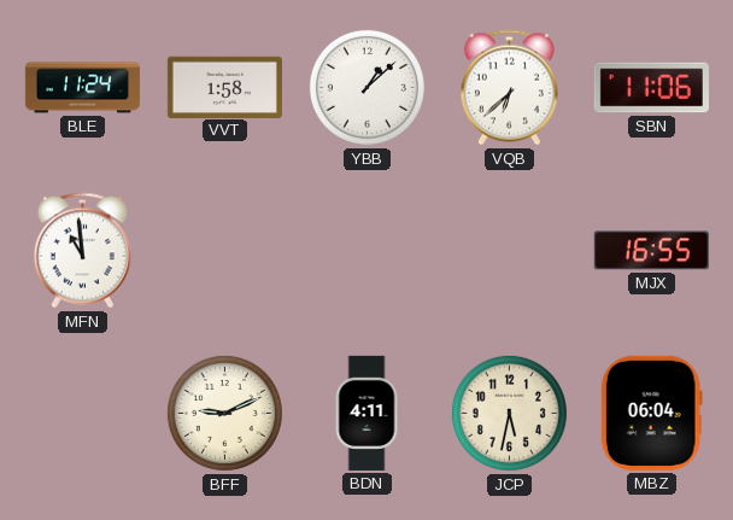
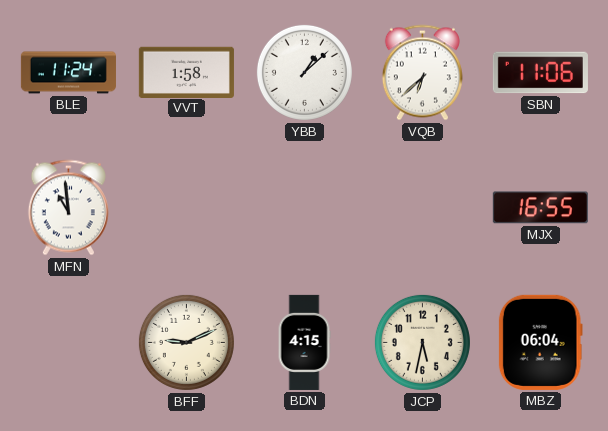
BDN: 4:11 -> 4:15 (304, 342)
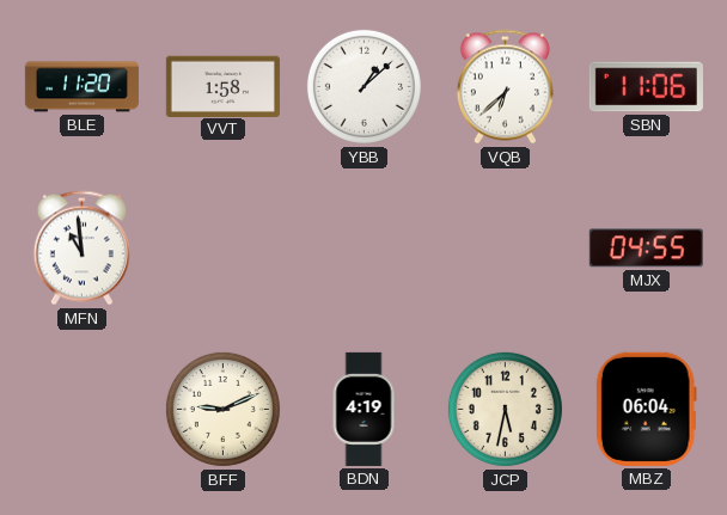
BLE: 11:24 -> 11:20 (81, 87)
MJX: 16:55 -> 04:55 (646, 249)
BDN: 4:15 -> 4:19 (363, 409)
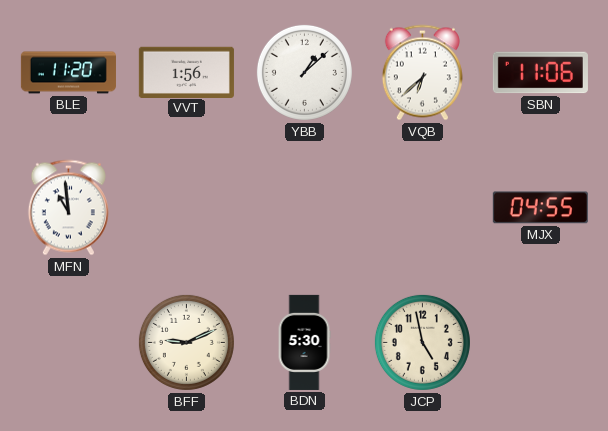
VVT: 1:58 -> 1:56 (186, 72)
BDN: 4:19 -> 5:30 (304, 342)
JCP: 5:32 -> 4:58 (422, 342)
MBZ: 06:04 -> none (646, 409)
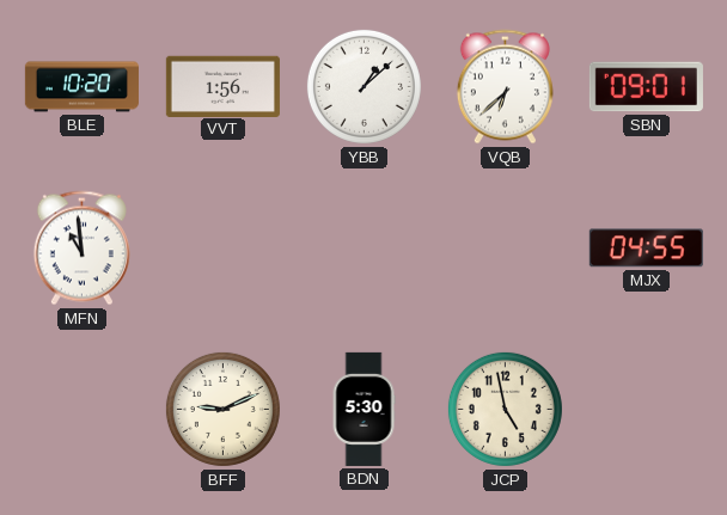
BLE: 11:20 -> 10:20 (81, 87)
SBN: 11:06 -> 09:01 (646, 87)
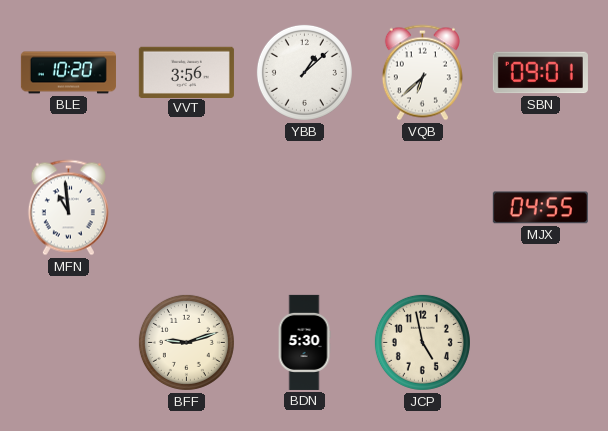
VVT: 1:56 -> 3:56 (186, 72)
BFF: 9:11 -> 9:12 (186, 342)
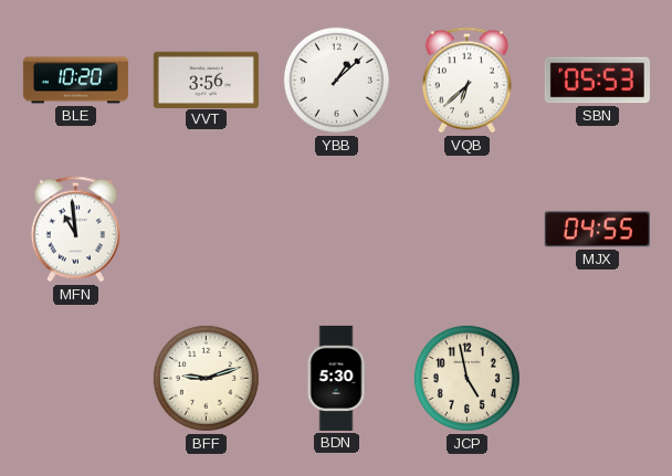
SBN: 09:01 -> 05:53 (597, 81)
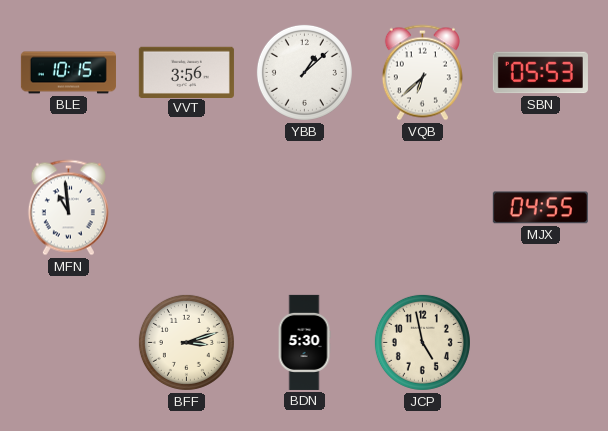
BLE: 10:20 -> 10:15 (68, 73)
BFF: 9:12 -> 3:12 (186, 342)
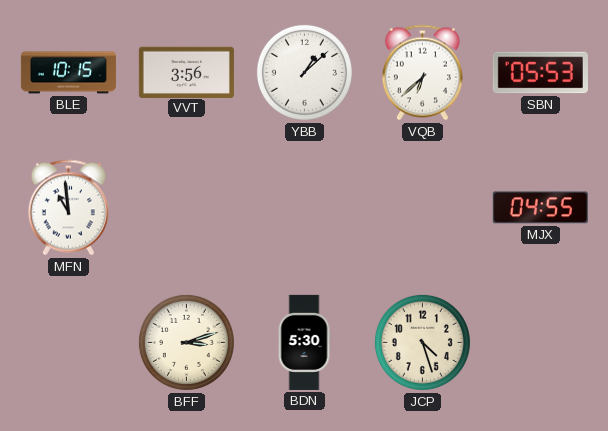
JCP: 4:58 -> 4:27 (422, 342)
